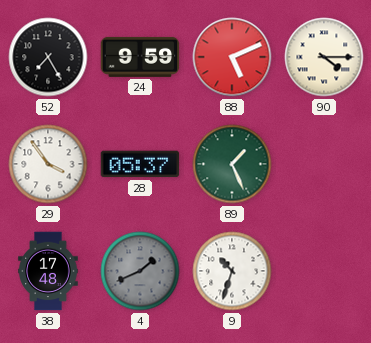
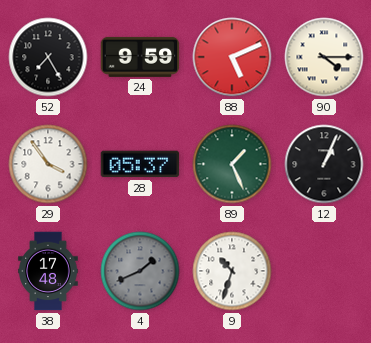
12: none -> 1:04 (324, 164)
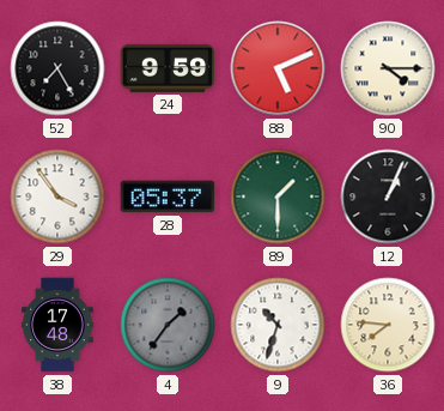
89: 1:26 -> 1:30 (278, 197)
4: 1:41 -> 1:36 (168, 325)
36: none -> 7:46 (388, 325)
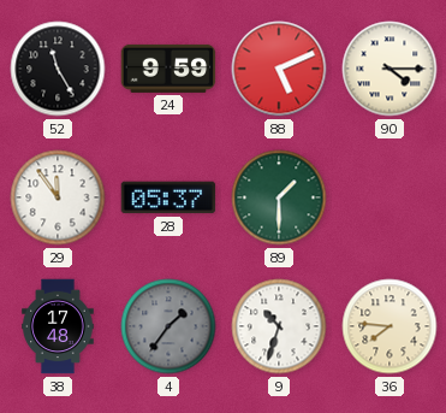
52: 7:25 -> 11:25 (58, 69)
29: 3:54 -> 11:54 (58, 197)
12: 1:04 -> none (388, 197)
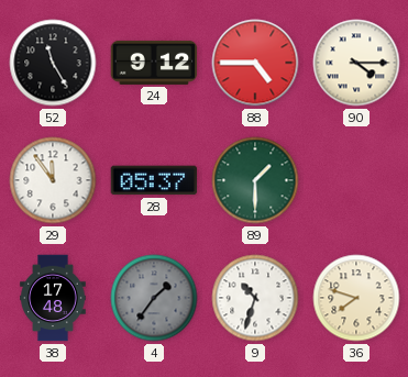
24: 9:59 -> 9:12 (154, 63)
88: 5:11 -> 4:45 (255, 63)
36: 7:46 -> 7:48 (356, 298)
